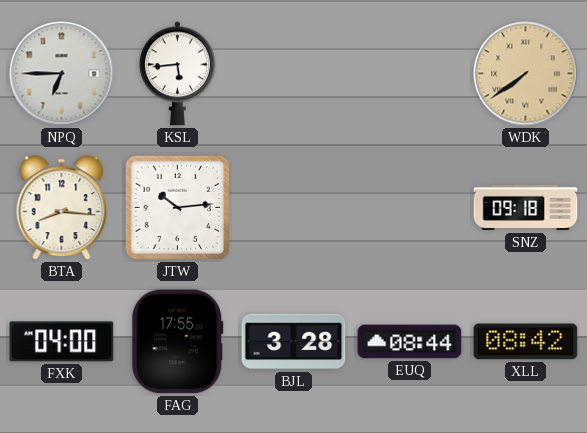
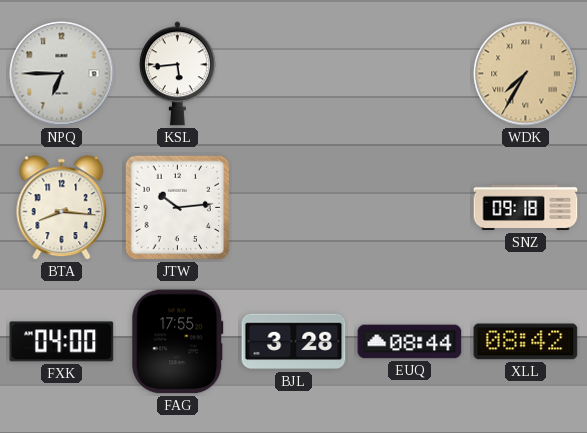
WDK: 7:39 -> 7:35 (526, 74)
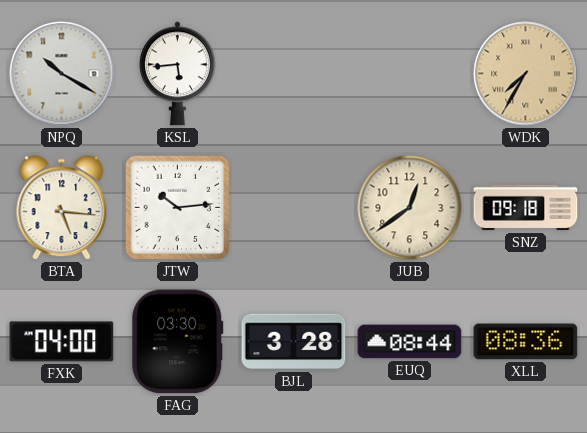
NPQ: 6:45 -> 10:20 (62, 74)
BTA: 8:16 -> 5:16 (62, 208)
JUB: none -> 12:39 (410, 208)
FAG: 17:55 -> 03:30 (178, 342)
XLL: 08:42 -> 08:36 (526, 342)
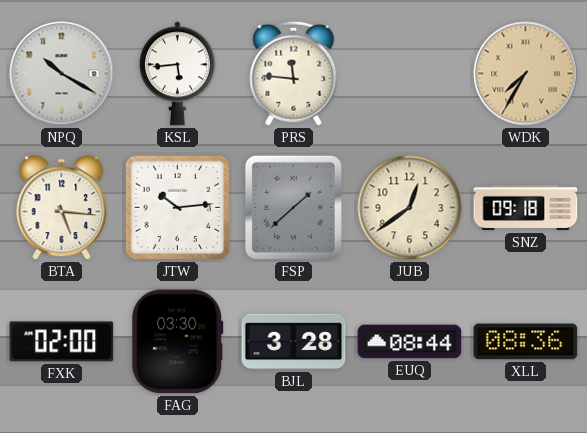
PRS: none -> 11:46 (294, 73)
FSP: none -> 1:38 (293, 207)
FXK: 04:00 -> 02:00 (62, 342)
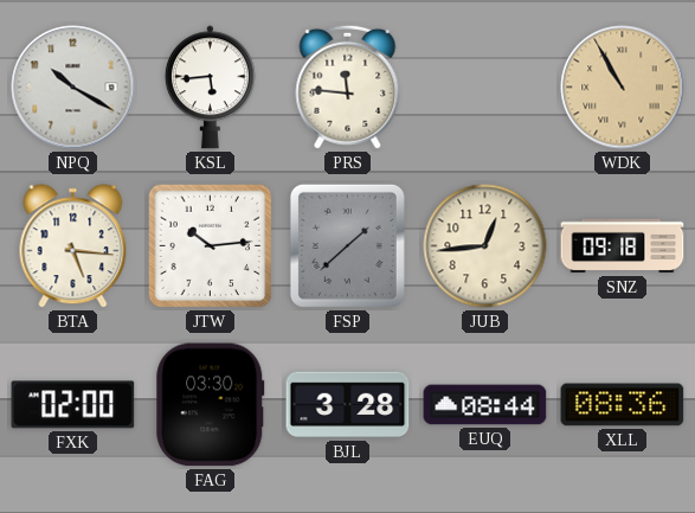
WDK: 7:35 -> 10:55 (623, 88)
JUB: 12:39 -> 12:44 (485, 246)
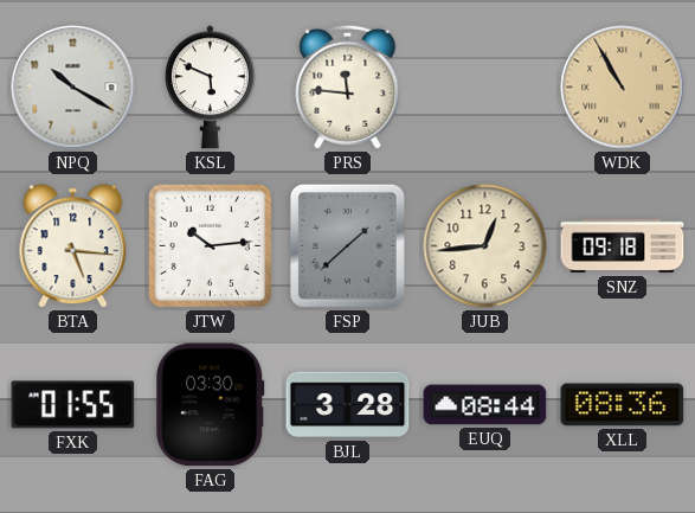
KSL: 5:44 -> 5:49 (210, 88)
FXK: 02:00 -> 01:55 (73, 405)
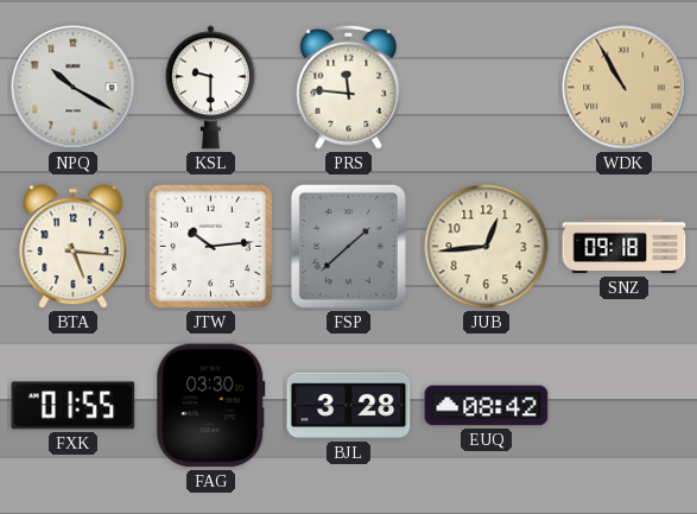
KSL: 5:49 -> 9:30 (210, 88)
EUQ: 08:44 -> 08:42 (487, 406)
XLL: 08:36 -> none (623, 405)
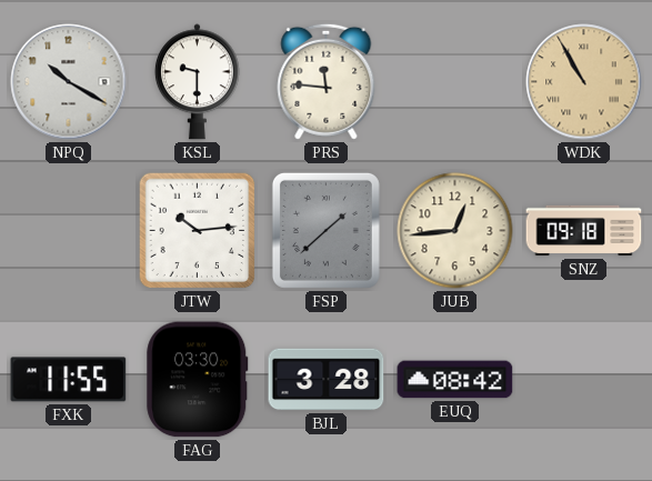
BTA: 5:16 -> none (74, 247)
FXK: 01:55 -> 11:55 (69, 380)
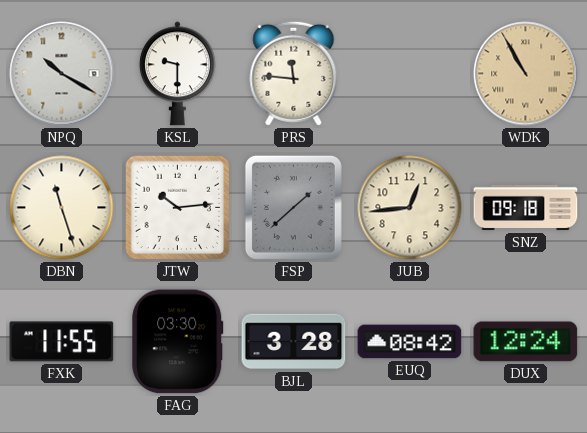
DBN: none -> 11:27 (62, 208)
DUX: none -> 12:24 (526, 342)
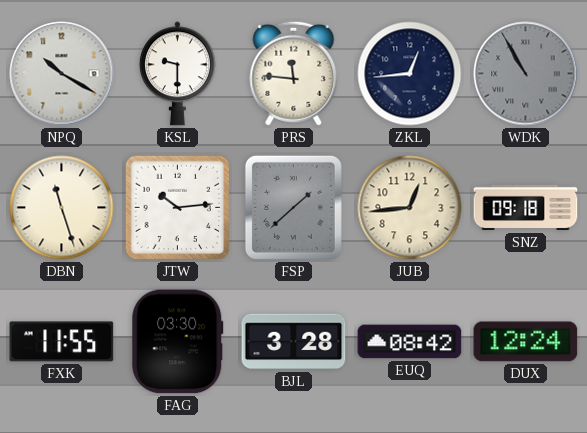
ZKL: none -> 12:44 (410, 74)
WDK dial: champagne -> grey (526, 74)
